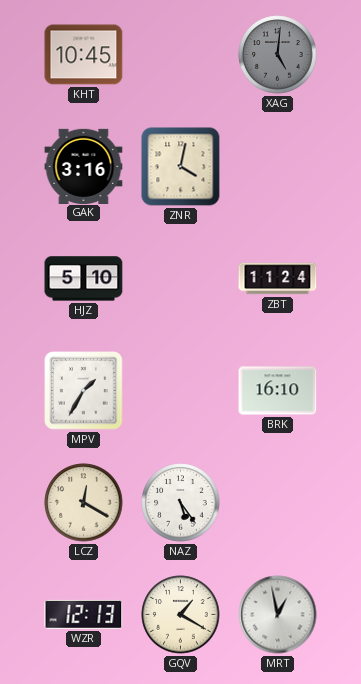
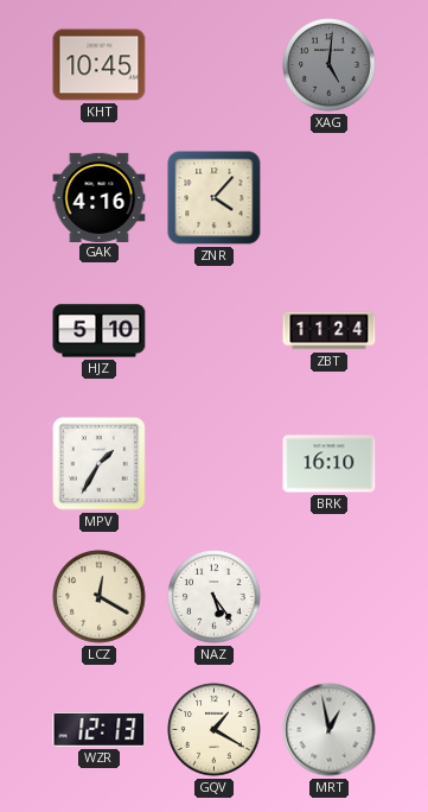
GAK: 3:16 -> 4:16 (100, 197)
ZNR: 4:02 -> 4:07 (215, 198)
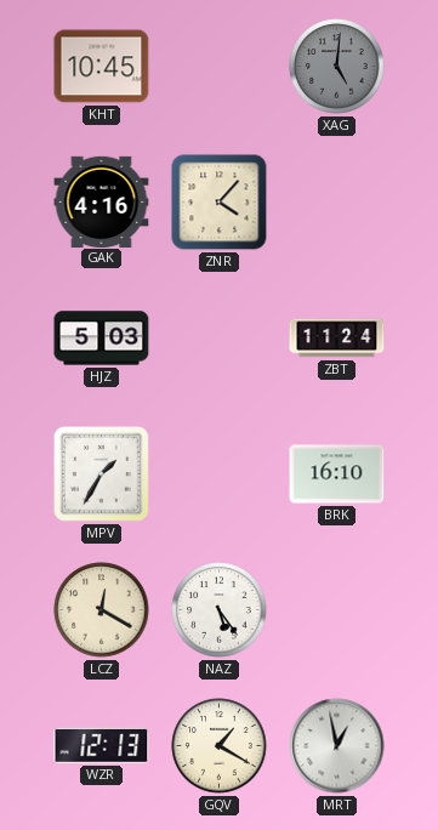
HJZ: 5:10 -> 5:03 (102, 339)
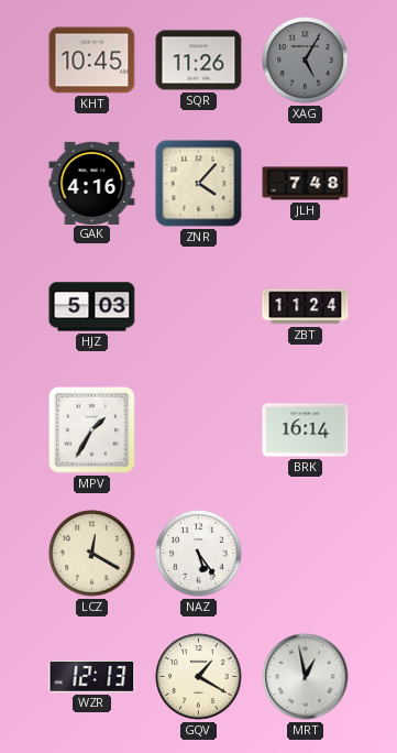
SQR: none -> 11:26 (199, 61)
XAG: 5:01 -> 5:05 (306, 61)
JLH: none -> 7:48 (306, 184)
BRK: 16:10 -> 16:14 (306, 430)
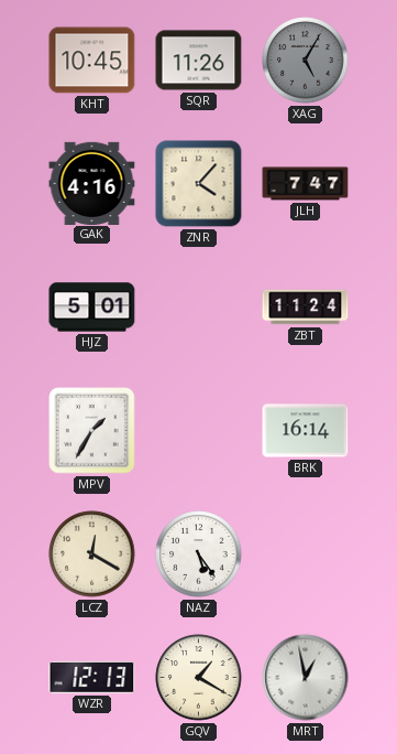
JLH: 7:48 -> 7:47 (306, 184)
HJZ: 5:03 -> 5:01 (92, 308)
